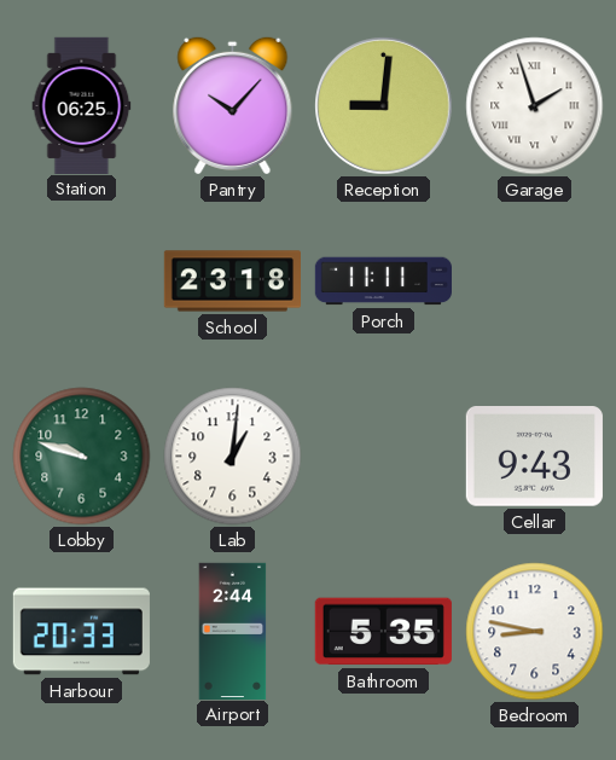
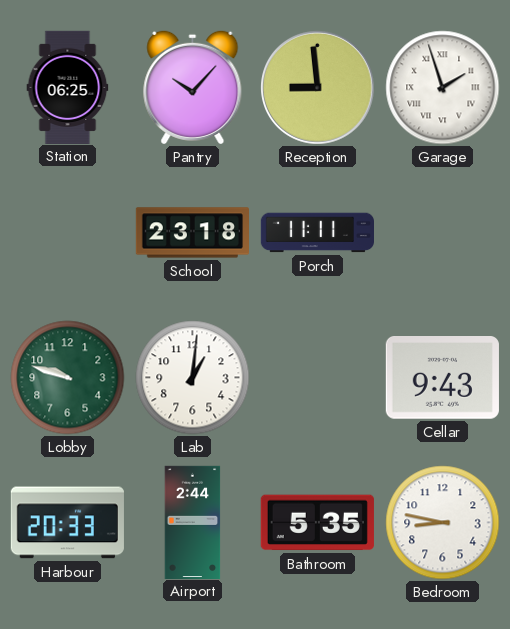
Reception: 9:01 -> 8:59 (318, 88)
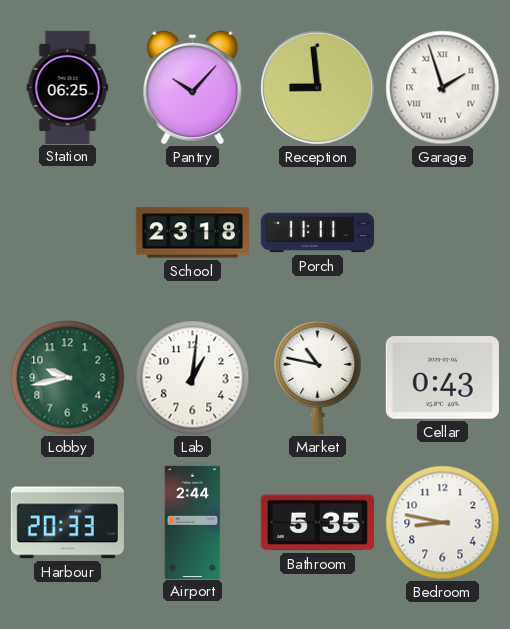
Lobby: 9:48 -> 9:43 (68, 378)
Market: none -> 10:47 (318, 377)
Cellar: 9:43 -> 0:43 (442, 378)
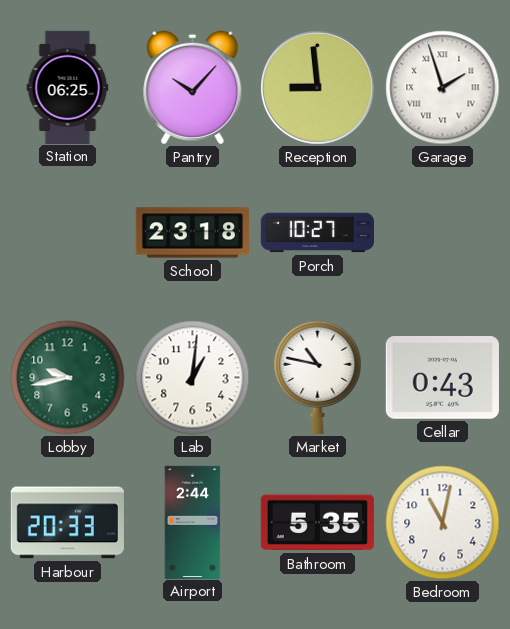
Porch: 11:11 -> 10:27 (317, 233)
Bedroom: 8:47 -> 11:02 (443, 523)
